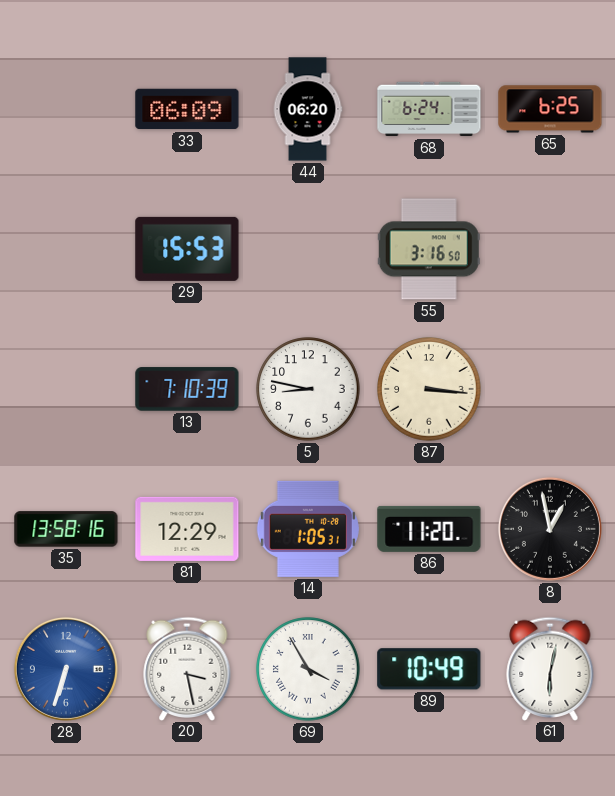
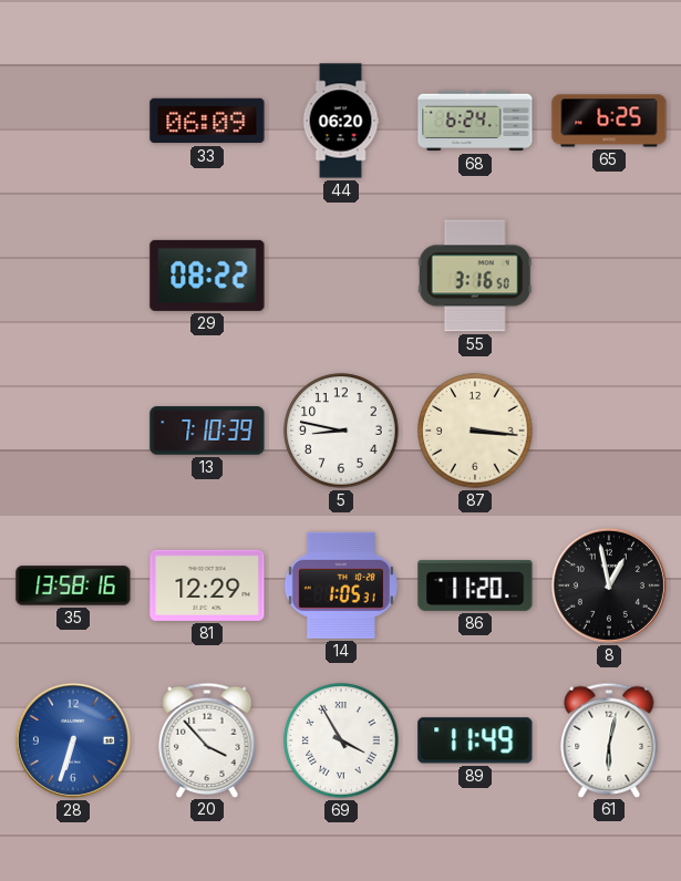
29: 15:53 -> 08:22 (207, 276)
20: 3:28 -> 3:53 (207, 739)
89: 10:49 -> 11:49 (475, 740)
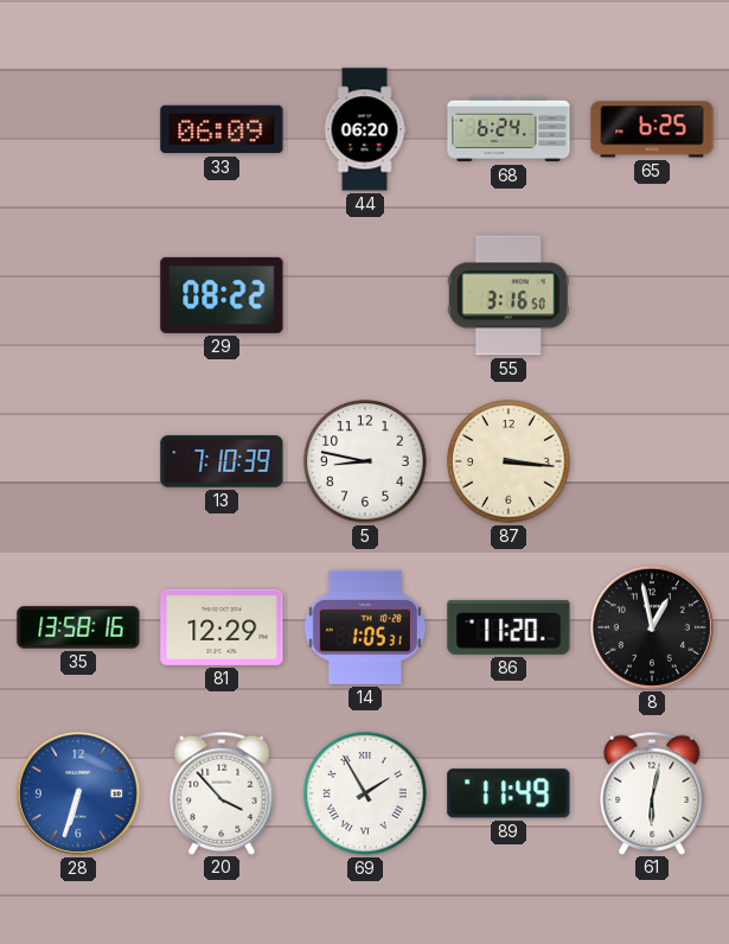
69: 3:55 -> 1:55 (365, 793)
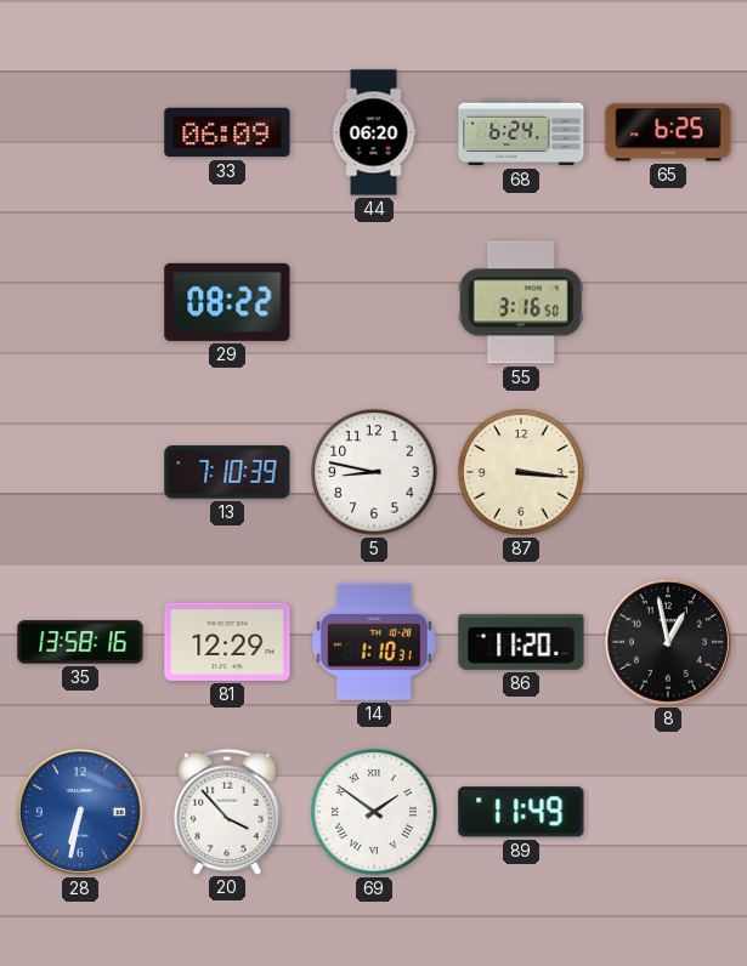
14: 1:05 -> 1:10 (374, 642)
28: 6:33 -> 6:32 (80, 812)
69: 1:55 -> 1:51 (374, 812)
61: 6:02 -> none (652, 792)
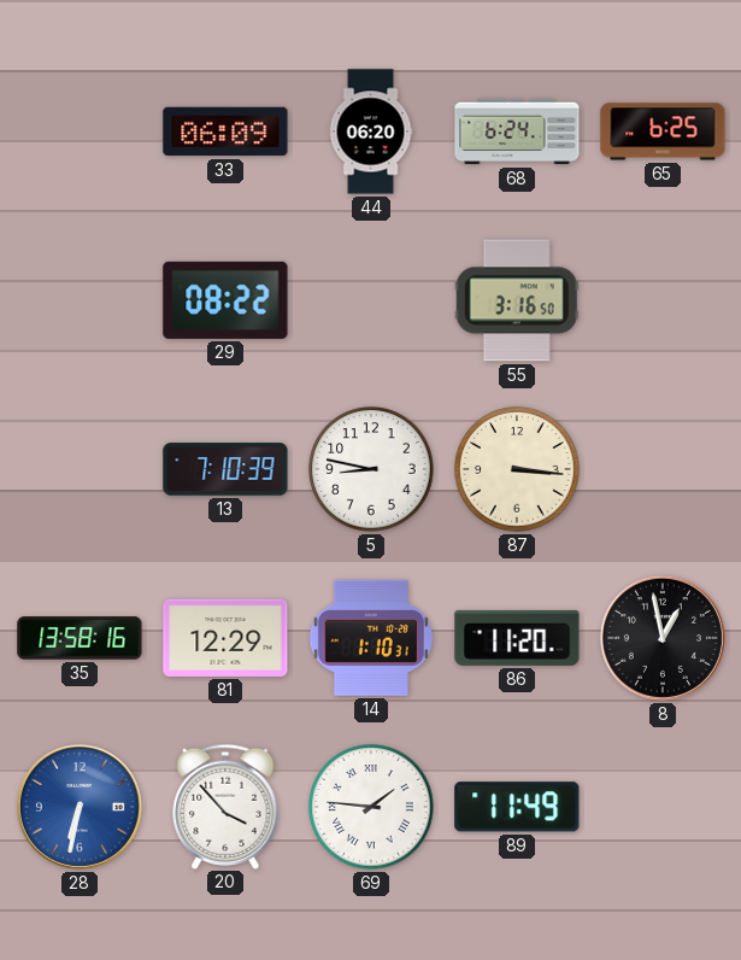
69: 1:51 -> 1:46 (371, 807)
